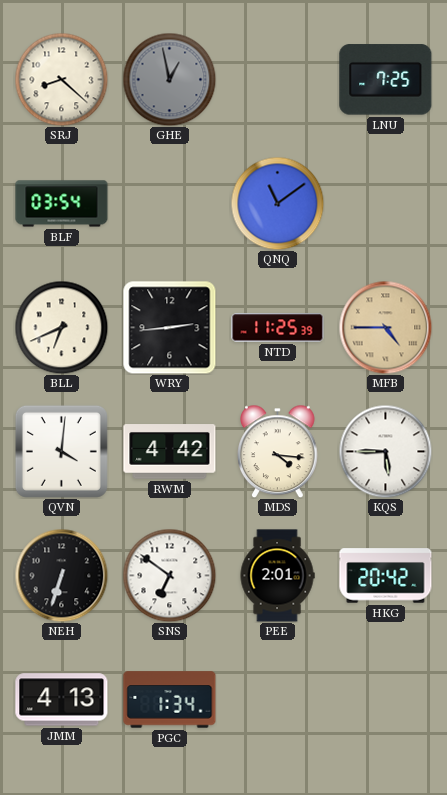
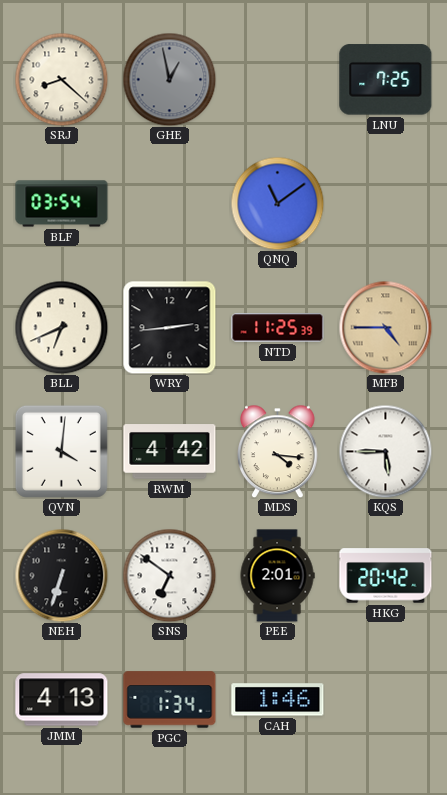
CAH: none -> 1:46 (278, 700)
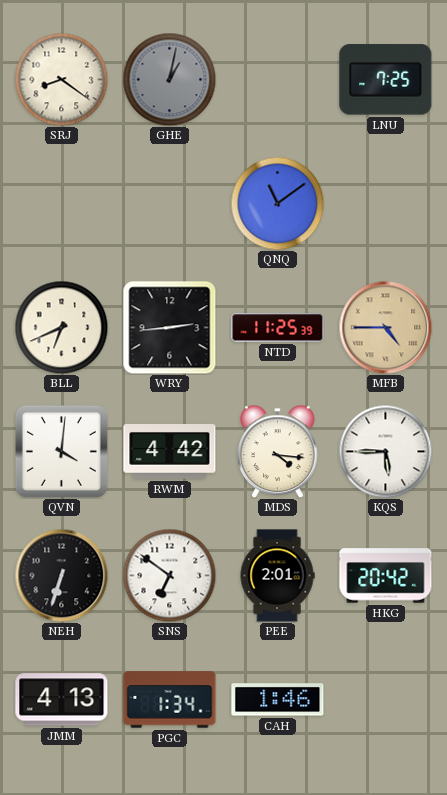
SRJ: 8:22 -> 8:21 (61, 79)
GHE: 12:58 -> 1:02 (169, 79)
BLF: 03:54 -> none (62, 204)
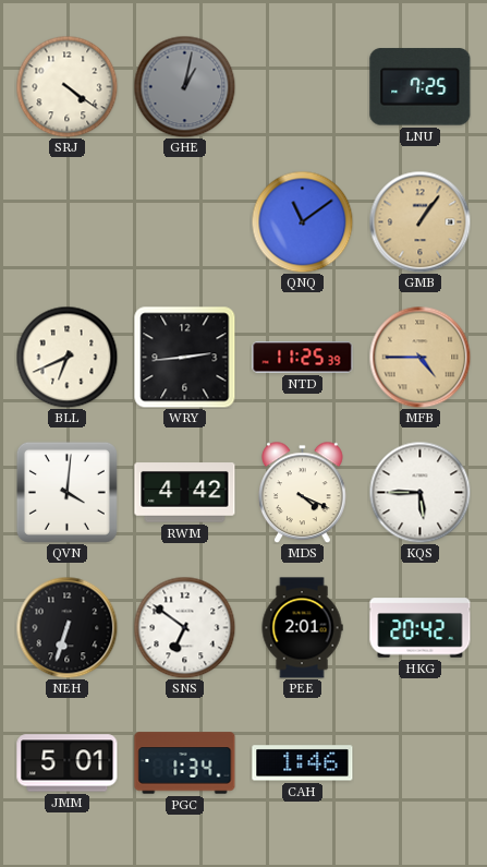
SRJ: 8:21 -> 4:21 (66, 86)
GMB: none -> 1:06 (419, 221)
MDS: 4:16 -> 4:19 (303, 492)
JMM: 4:13 -> 5:01 (68, 763)
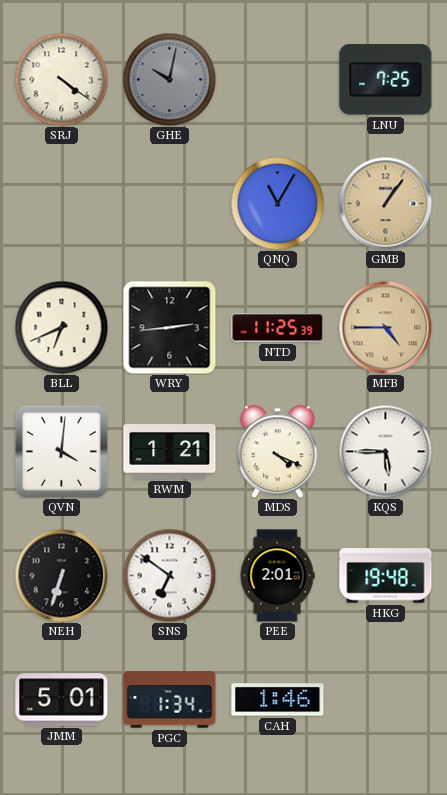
GHE: 1:02 -> 10:02 (169, 79)
QNQ: 11:09 -> 11:05 (277, 203)
RWM: 4:42 -> 1:21 (170, 452)
HKG: 20:42 -> 19:48 (386, 576)
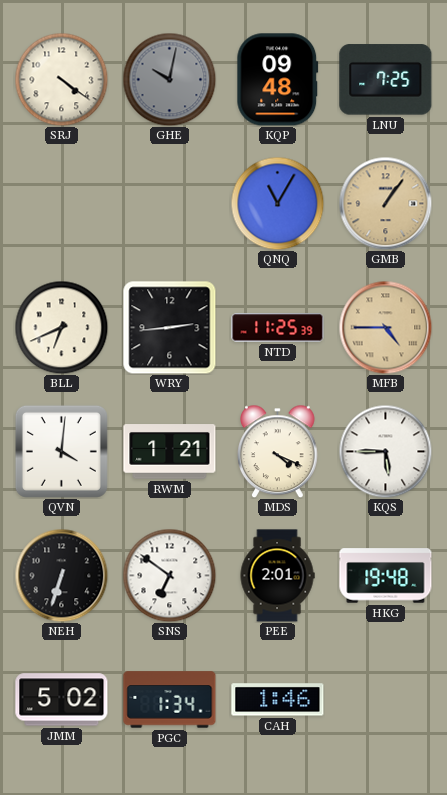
KQP: none -> 09:48 (278, 80)
JMM: 5:01 -> 5:02 (62, 700)
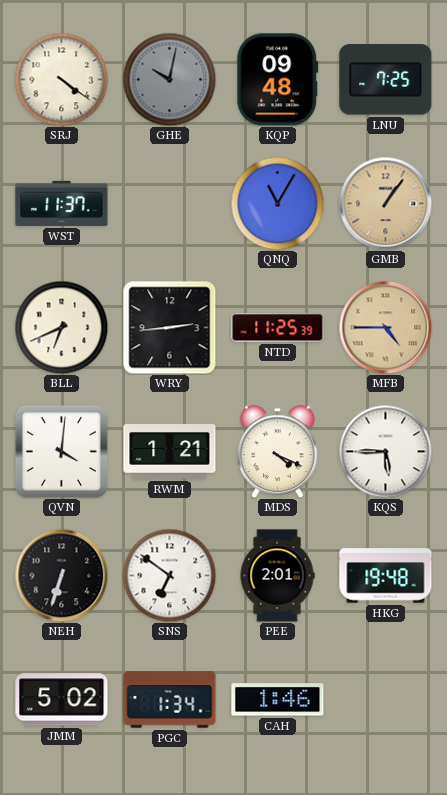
WST: none -> 11:37 (62, 203)
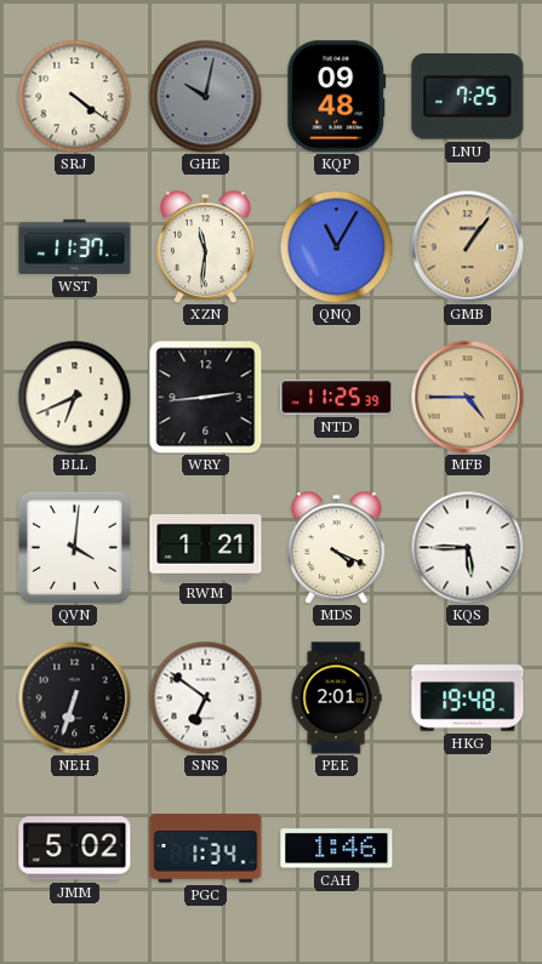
XZN: none -> 11:31 (206, 246)
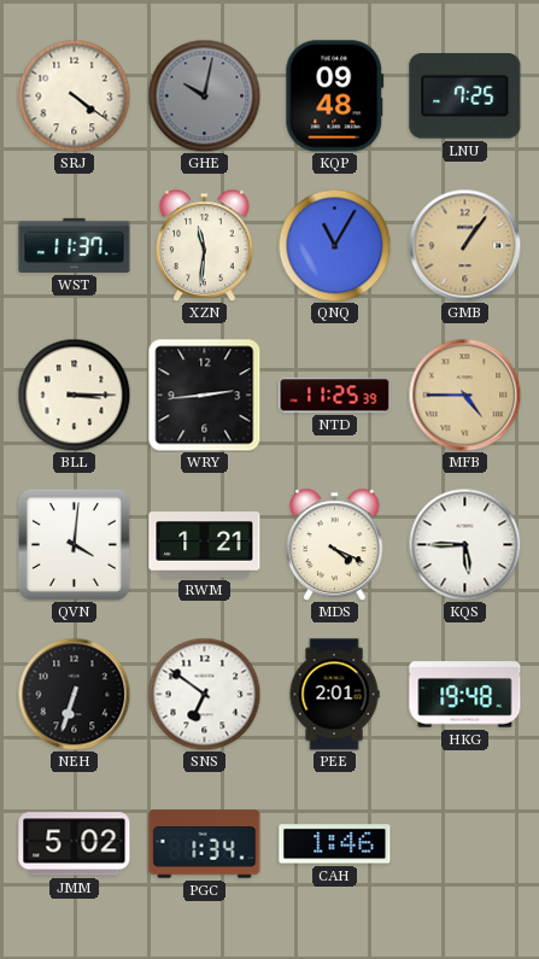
BLL: 6:41 -> 3:15 (74, 394)
